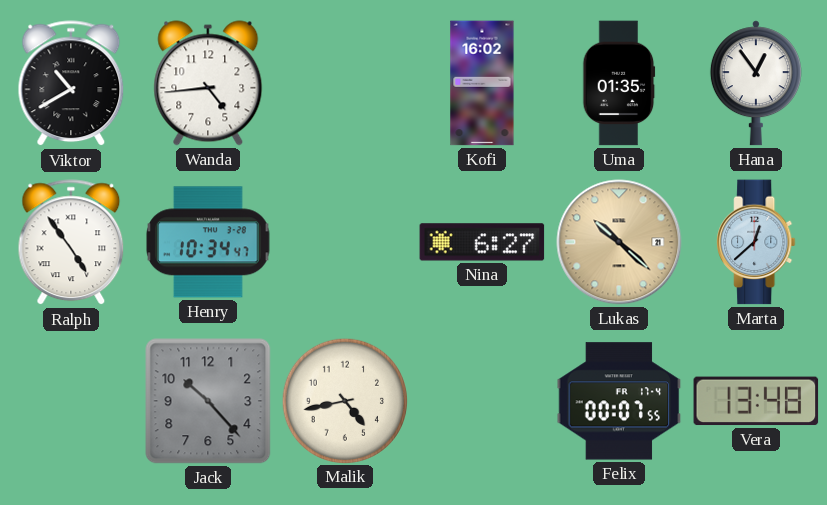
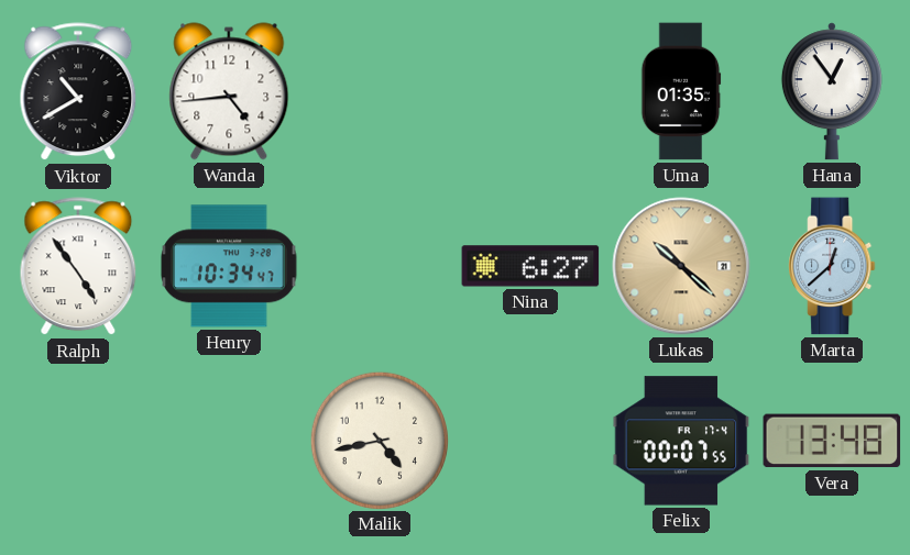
Kofi: 16:02 -> none (482, 83)
Jack: 10:23 -> none (208, 401)
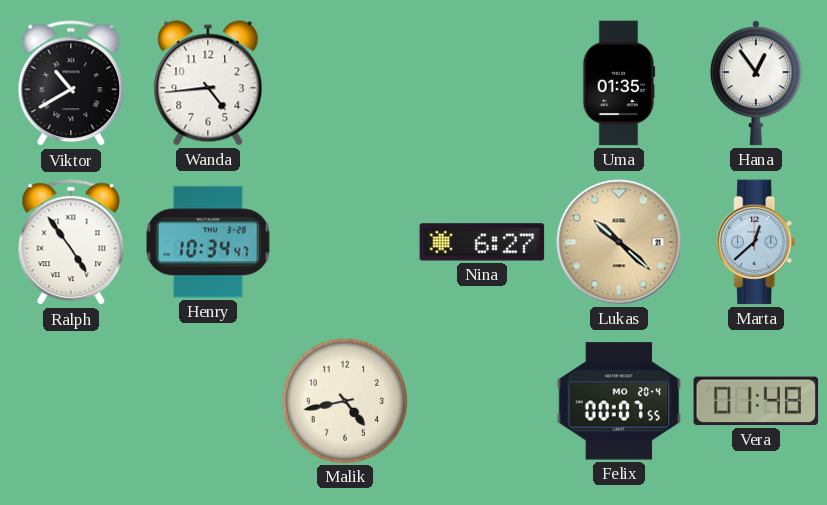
Felix date: FR 17-4 -> MO 20-4 (619, 401)
Vera: 13:48 -> 01:48 (756, 401)
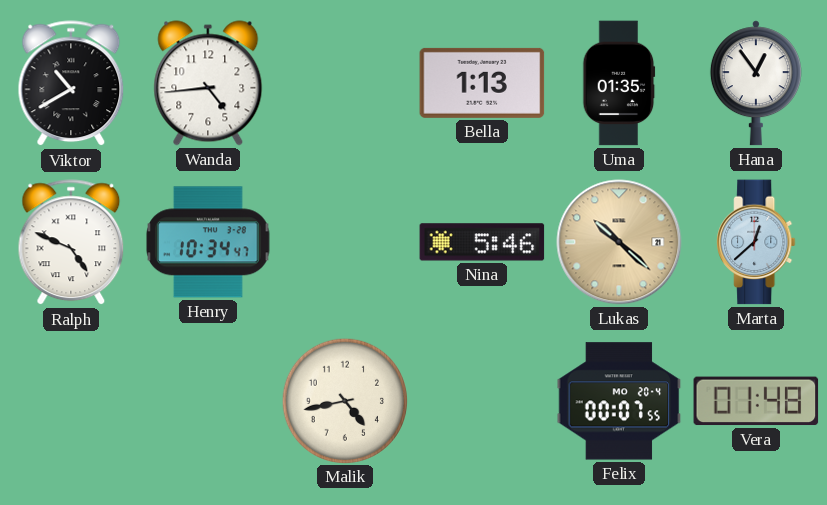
Bella: none -> 1:13 (482, 83)
Ralph: 4:54 -> 4:49 (71, 243)
Nina: 6:27 -> 5:46 (482, 242)
